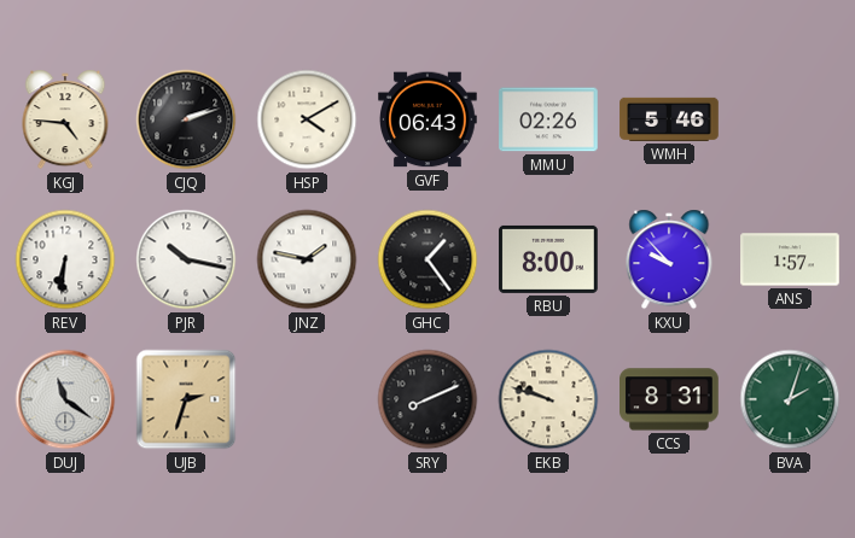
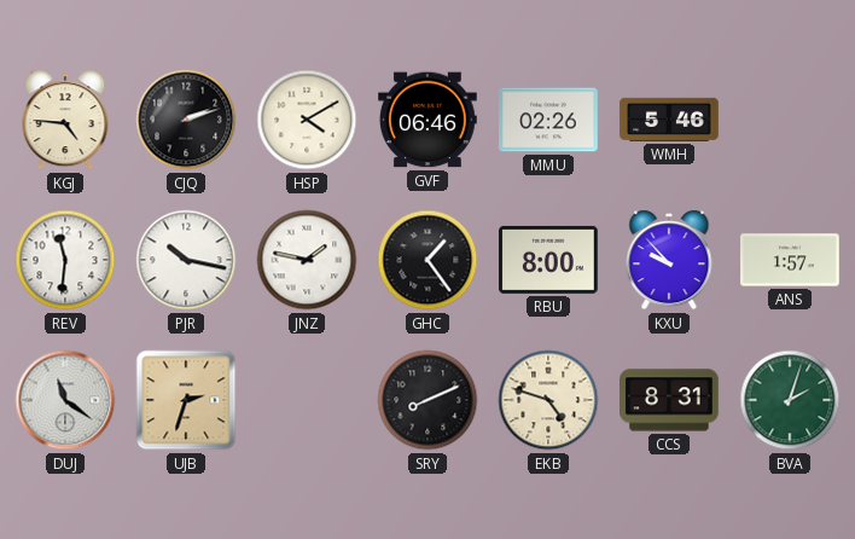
GVF: 06:43 -> 06:46 (427, 120)
REV: 6:31 -> 11:31 (65, 260)
EKB: 9:48 -> 4:48 (548, 400)
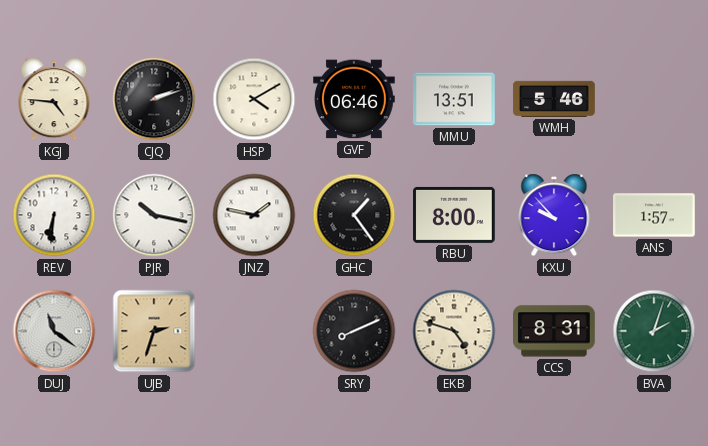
MMU: 02:26 -> 13:51 (454, 99)
REV: 11:31 -> 6:31 (54, 215)
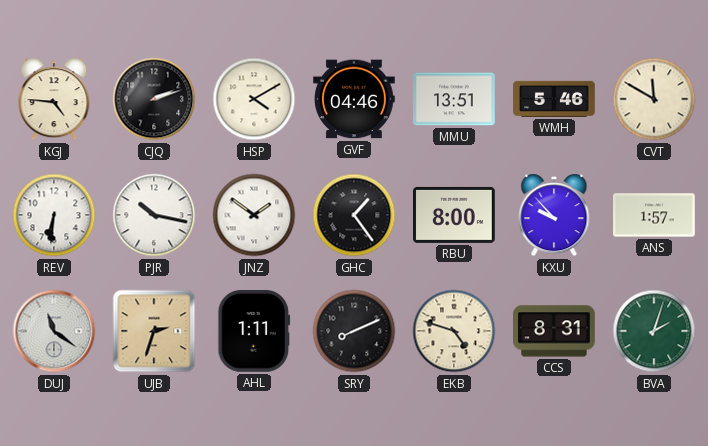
GVF: 06:46 -> 04:46 (354, 99)
CVT: none -> 11:50 (654, 99)
JNZ: 1:47 -> 1:51 (254, 215)
AHL: none -> 1:11 (254, 332)
